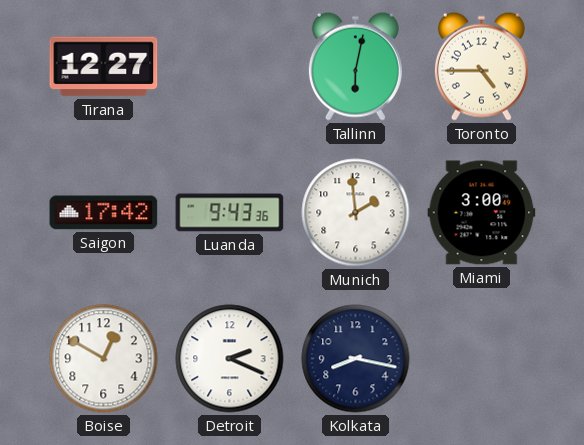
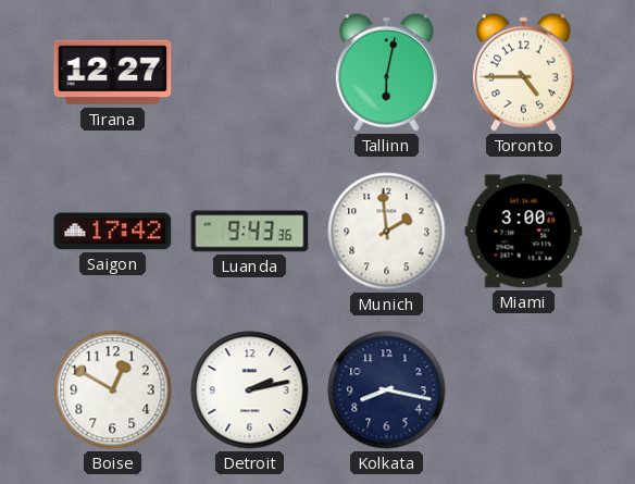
Detroit: 2:19 -> 2:13 (250, 390)
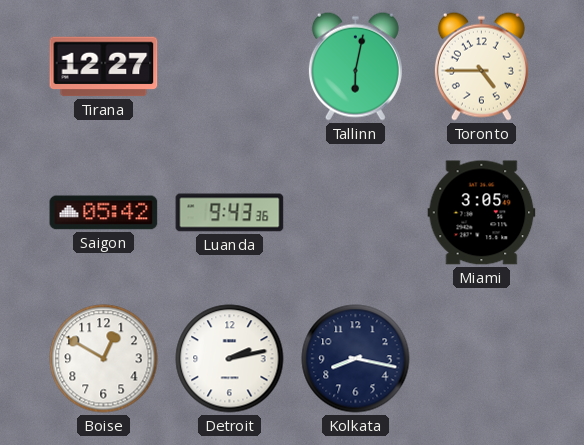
Saigon: 17:42 -> 05:42 (104, 213)
Munich: 1:59 -> none (387, 232)
Miami: 3:00 -> 3:05 (482, 213)
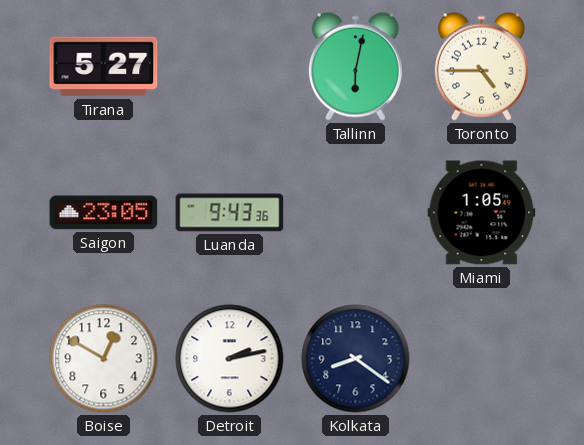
Tirana: 12:27 -> 5:27 (104, 67)
Saigon: 05:42 -> 23:05 (104, 213)
Miami: 3:05 -> 1:05 (482, 213)
Kolkata: 8:17 -> 8:21 (356, 359)
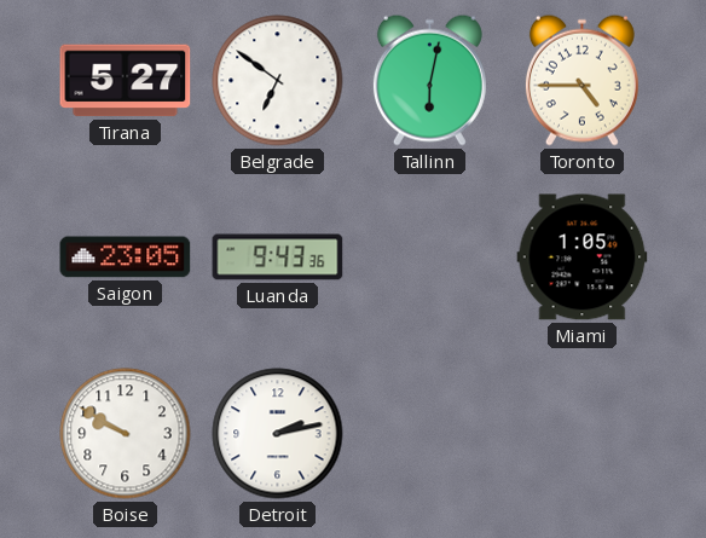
Belgrade: none -> 6:51 (278, 81)
Boise: 12:50 -> 9:50 (126, 434)
Kolkata: 8:21 -> none (356, 359)
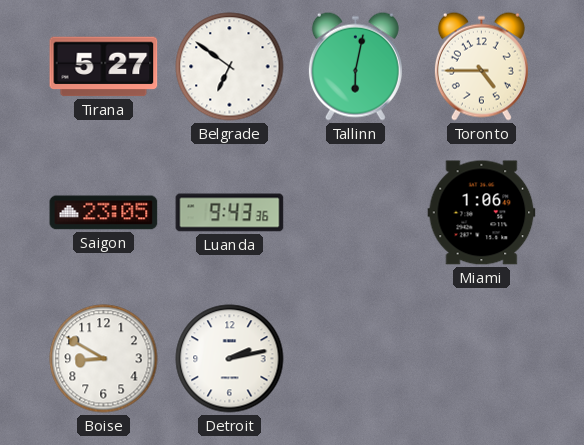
Miami: 1:05 -> 1:06 (482, 213)
Boise: 9:50 -> 8:50 (104, 359)
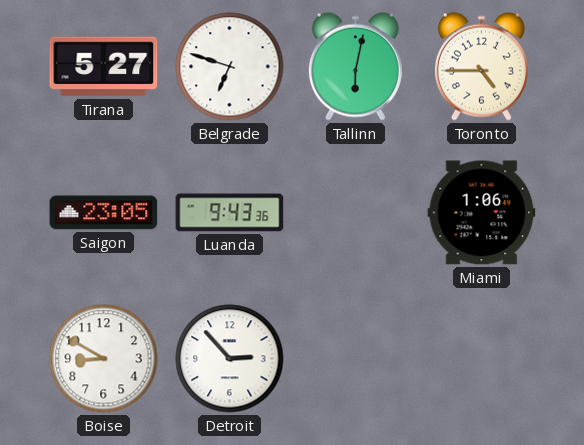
Belgrade: 6:51 -> 6:48 (230, 67)
Detroit: 2:13 -> 2:53 (230, 359)
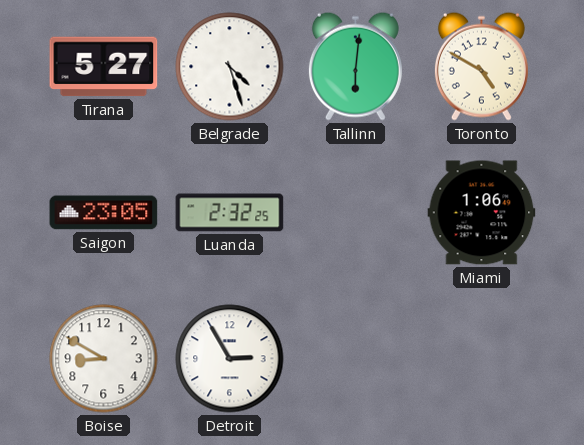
Belgrade: 6:48 -> 4:27 (230, 67)
Tallinn: 6:02 -> 6:01 (355, 66)
Toronto: 4:45 -> 4:50 (481, 66)
Luanda: 9:43 -> 2:32 (230, 213)
Detroit: 2:53 -> 2:55 (230, 359)
